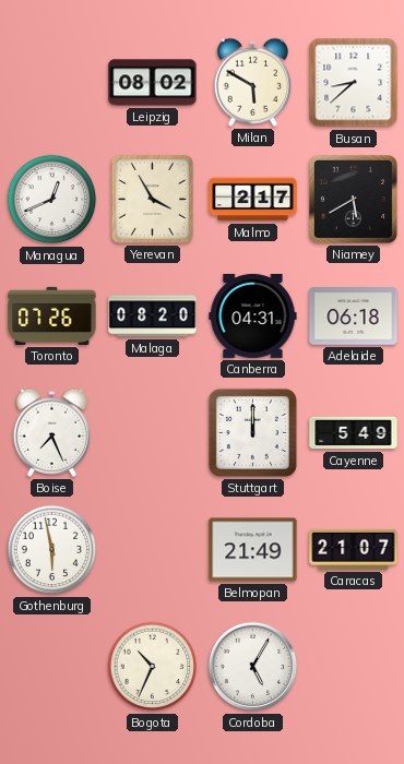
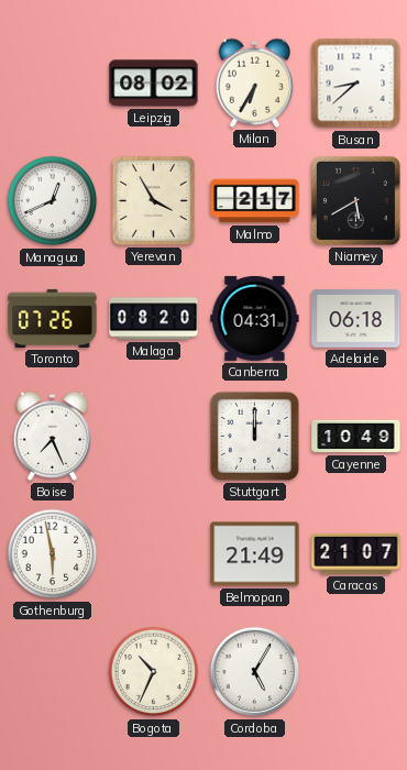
Milan: 5:50 -> 6:35 (254, 82)
Cayenne: 5:49 -> 10:49 (356, 437)
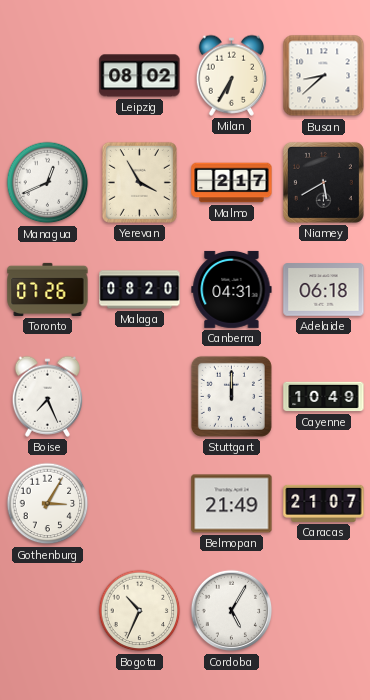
Gothenburg: 5:58 -> 3:05 (48, 504)
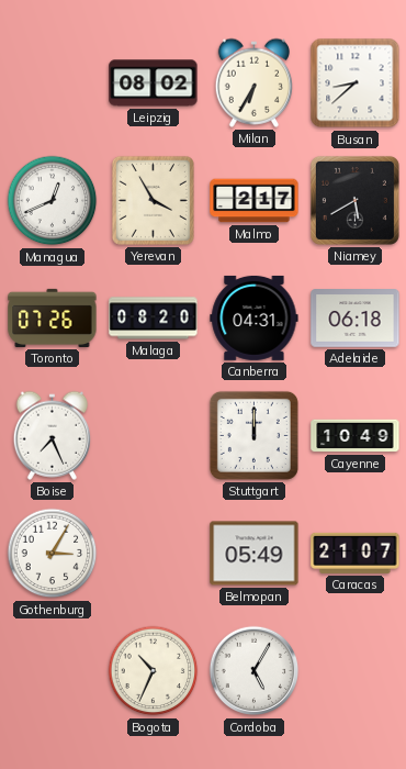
Belmopan: 21:49 -> 05:49 (255, 554)
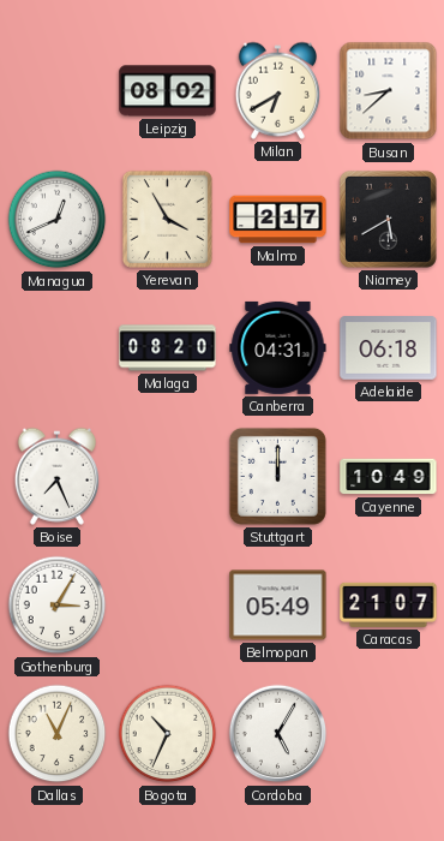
Milan: 6:35 -> 6:40 (277, 90)
Toronto: 07:26 -> none (53, 317)
Dallas: none -> 11:04 (58, 734)
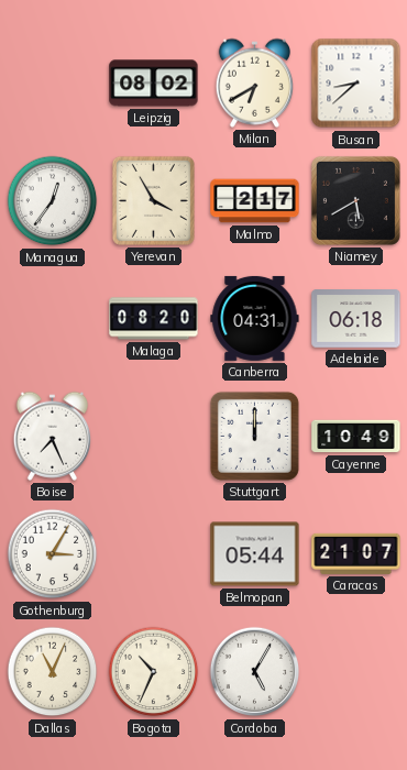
Managua: 12:41 -> 12:36 (53, 201)
Belmopan: 05:49 -> 05:44 (255, 554)
